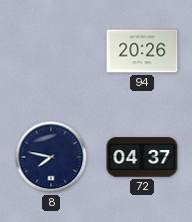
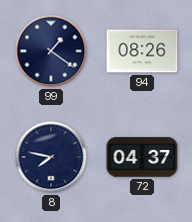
99: none -> 1:21 (51, 51)
94: 20:26 -> 08:26 (142, 51)
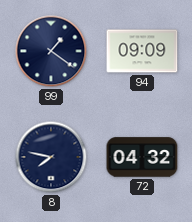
94: 08:26 -> 09:09 (142, 51)
72: 04:37 -> 04:32 (142, 157)
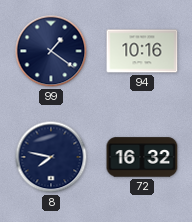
94: 09:09 -> 10:16 (142, 51)
72: 04:32 -> 16:32 (142, 157)
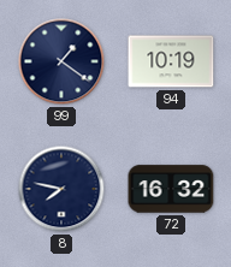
94: 10:16 -> 10:19 (171, 61)
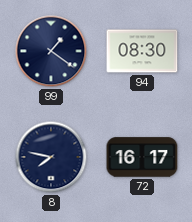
94: 10:19 -> 08:30 (142, 51)
72: 16:32 -> 16:17 (142, 157)
